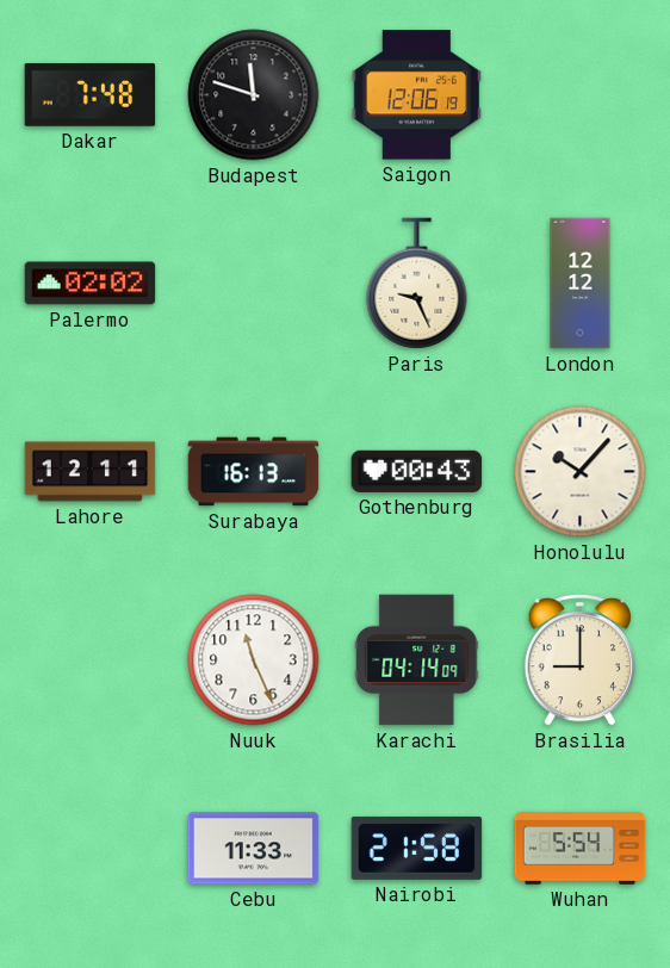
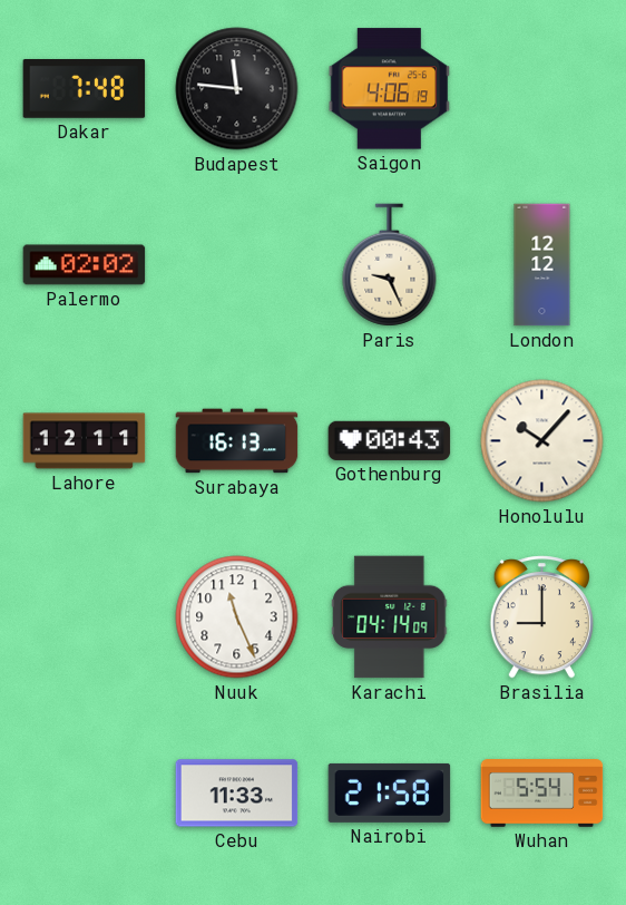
Budapest: 11:48 -> 11:46 (237, 89)
Saigon: 12:06 -> 4:06 (390, 89)
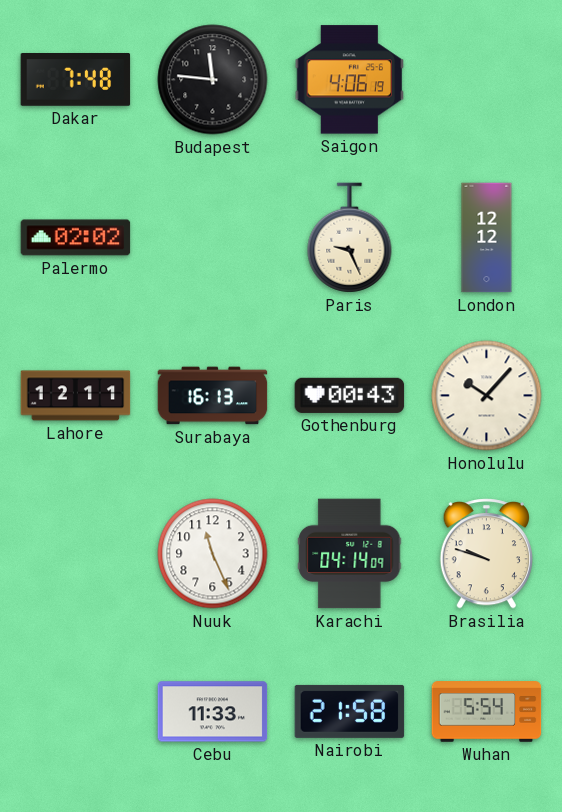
Brasilia: 9:00 -> 9:48 (486, 554)
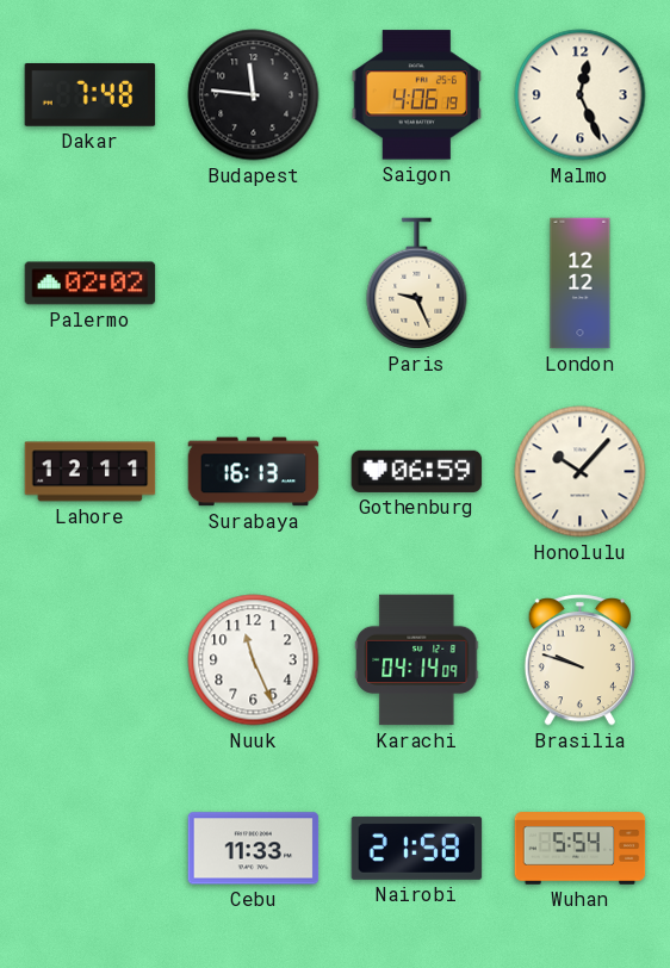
Malmo: none -> 12:26 (581, 95)
Gothenburg: 00:43 -> 06:59 (417, 471)
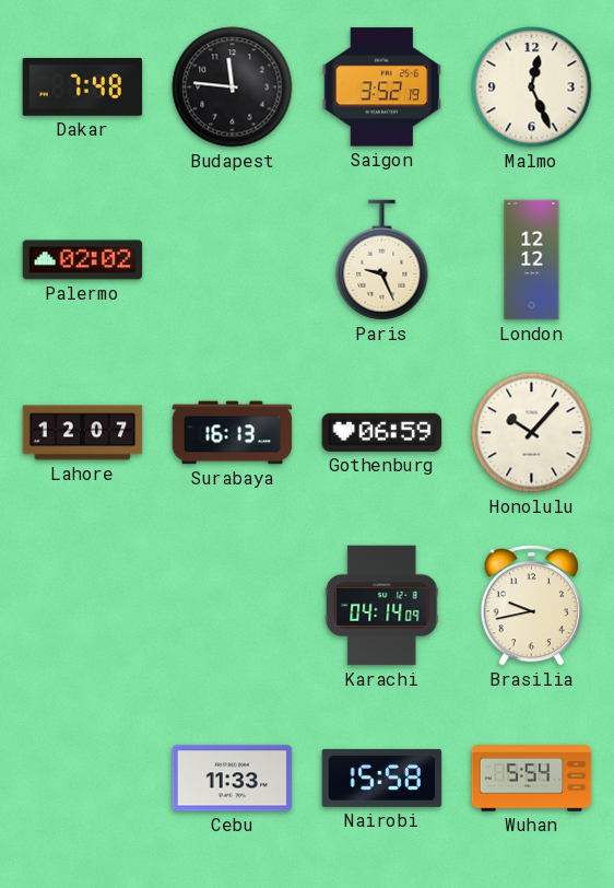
Saigon: 4:06 -> 3:52 (382, 87)
Lahore: 12:11 -> 12:07 (83, 433)
Nuuk: 11:26 -> none (254, 660)
Brasilia: 9:48 -> 9:43 (531, 606)
Nairobi: 21:58 -> 15:58 (382, 778)
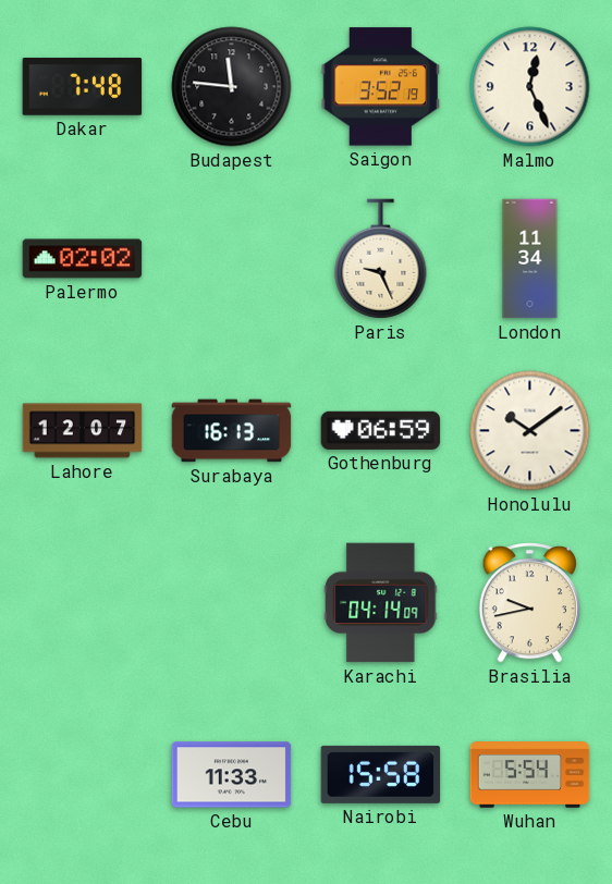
London: 12:12 -> 11:34 (530, 259)
Honolulu: 10:07 -> 10:09 (530, 431)
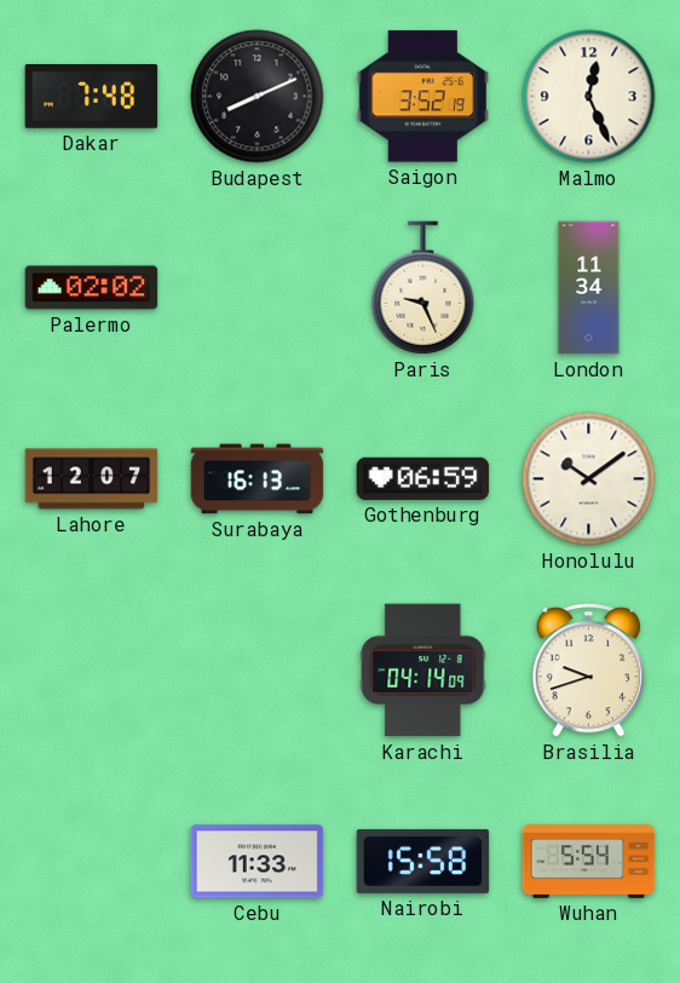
Budapest: 11:46 -> 8:11 (258, 97)
Brasilia: 9:43 -> 9:42 (588, 671)
